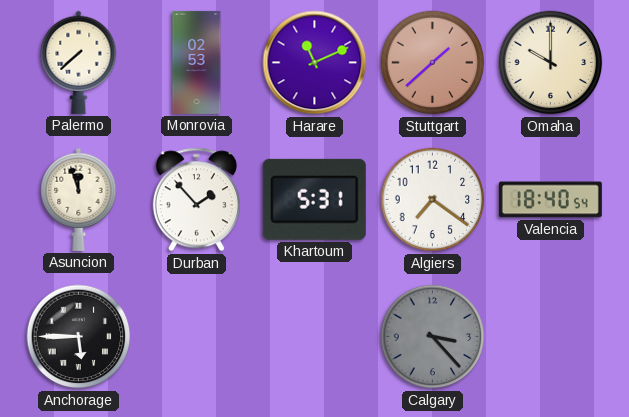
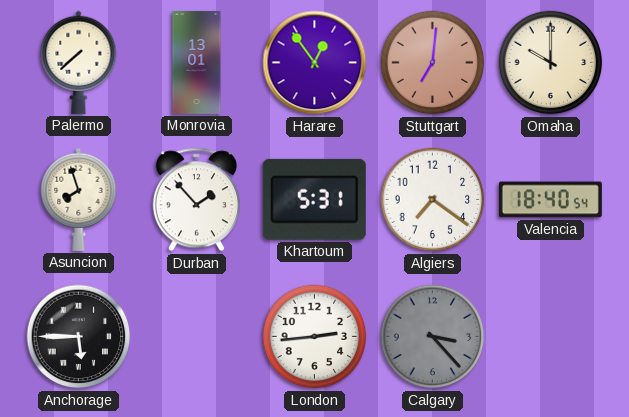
Monrovia: 02:53 -> 13:01 (197, 62)
Harare: 11:11 -> 12:54 (315, 63)
Stuttgart: 1:38 -> 7:01 (433, 63)
Asuncion: 11:57 -> 7:57 (79, 199)
London: none -> 2:44 (315, 337)
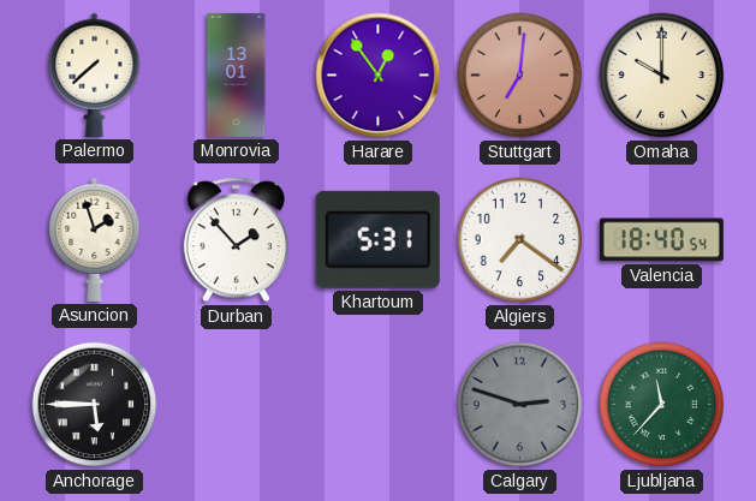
Asuncion: 7:57 -> 1:57 (95, 239)
London: 2:44 -> none (315, 337)
Calgary: 3:23 -> 2:48 (520, 405)
Ljubljana: none -> 11:37 (662, 405)
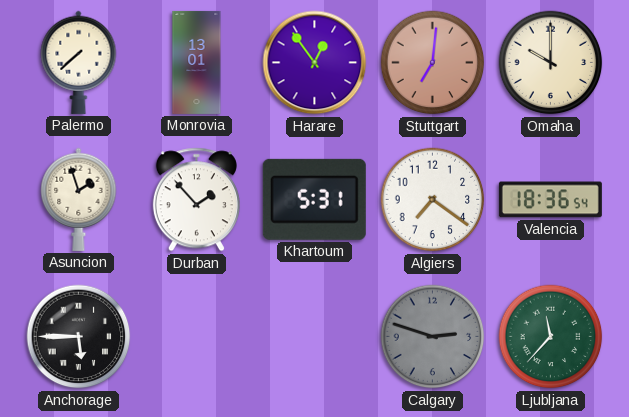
Valencia: 18:40 -> 18:36 (550, 200)
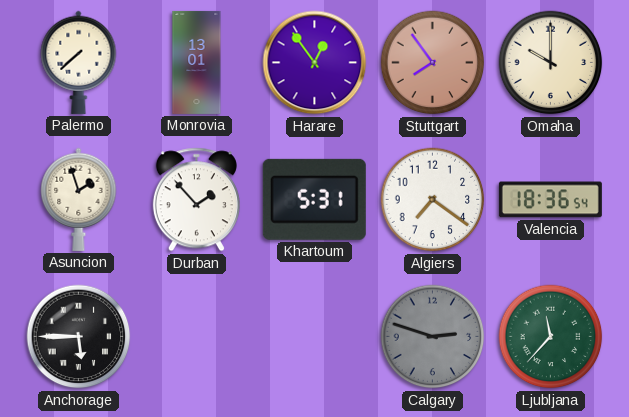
Stuttgart: 7:01 -> 7:54 (433, 63)
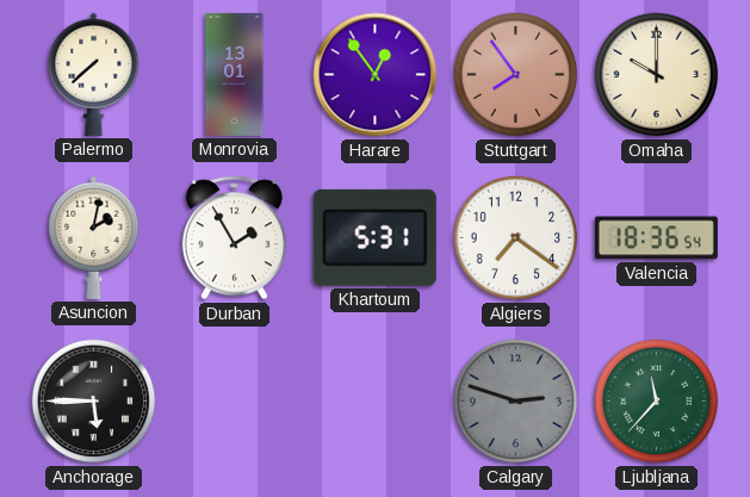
Asuncion: 1:57 -> 2:02 (94, 237)
Durban: 1:53 -> 1:55 (234, 238)
